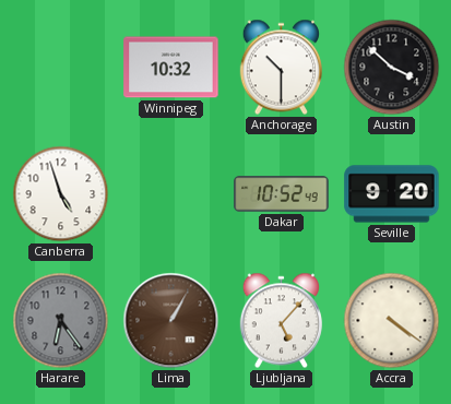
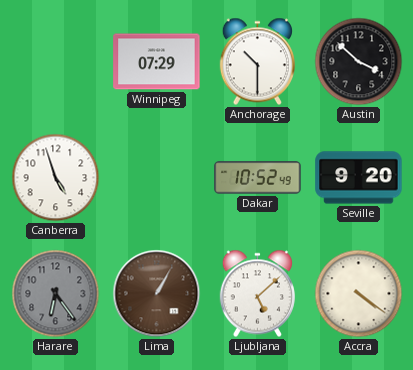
Winnipeg: 10:32 -> 07:29 (157, 62)
Ljubljana: 5:07 -> 5:08 (257, 294)
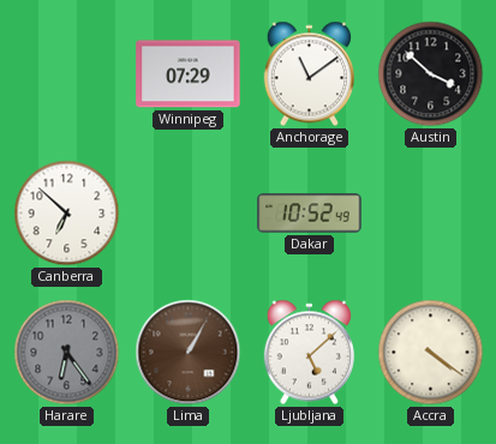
Anchorage: 10:30 -> 11:09 (309, 74)
Canberra: 4:57 -> 6:52 (67, 214)
Seville: 9:20 -> none (359, 178)
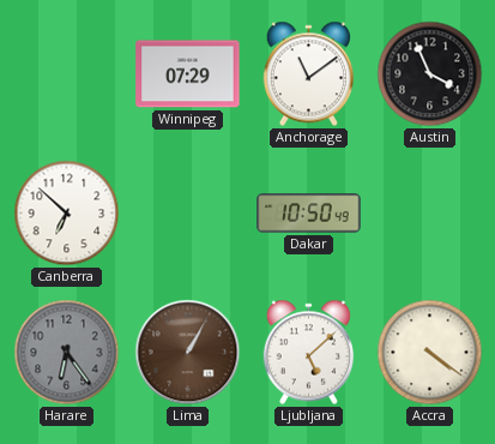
Austin: 3:52 -> 3:56 (430, 74)
Dakar: 10:52 -> 10:50 (309, 214)
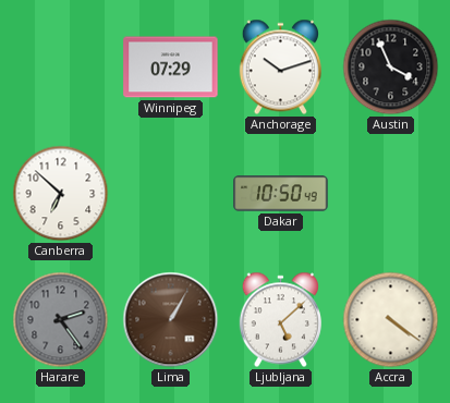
Anchorage: 11:09 -> 10:12 (280, 68)
Harare: 6:24 -> 2:24 (61, 320)
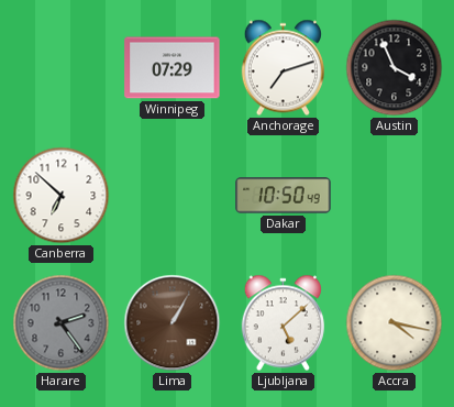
Anchorage: 10:12 -> 7:12 (283, 68)
Accra: 4:21 -> 4:17 (395, 323)
